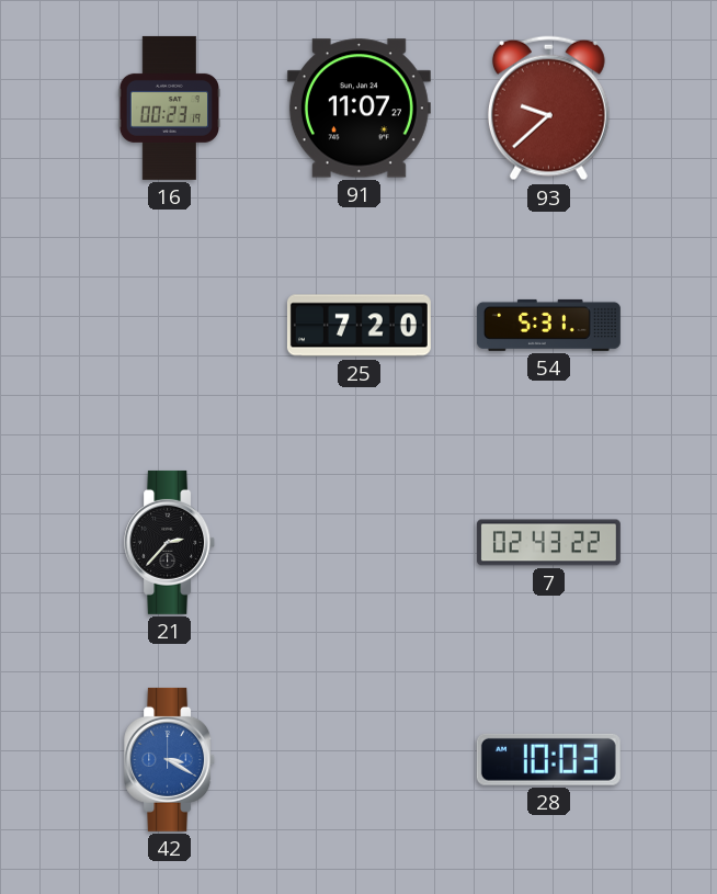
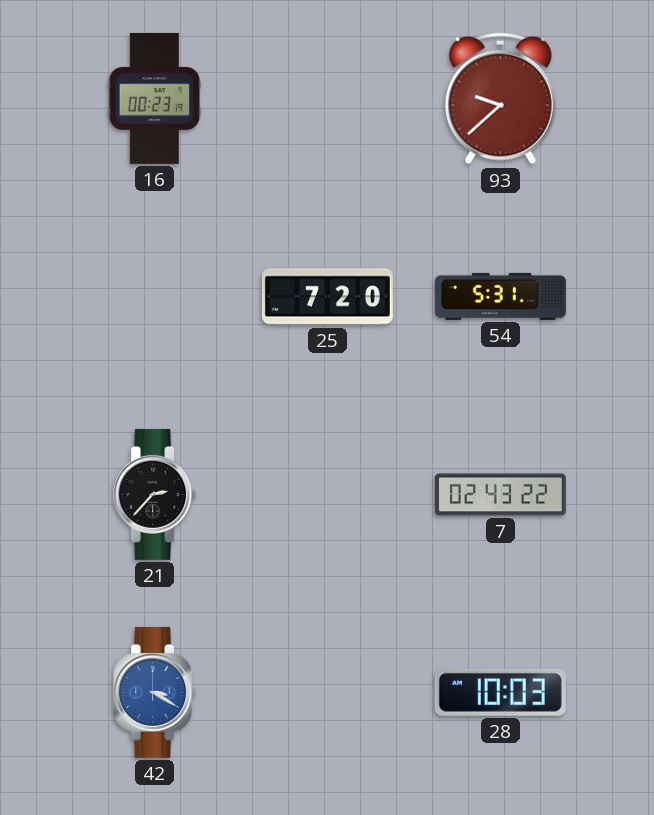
91: 11:07 -> none (358, 109)
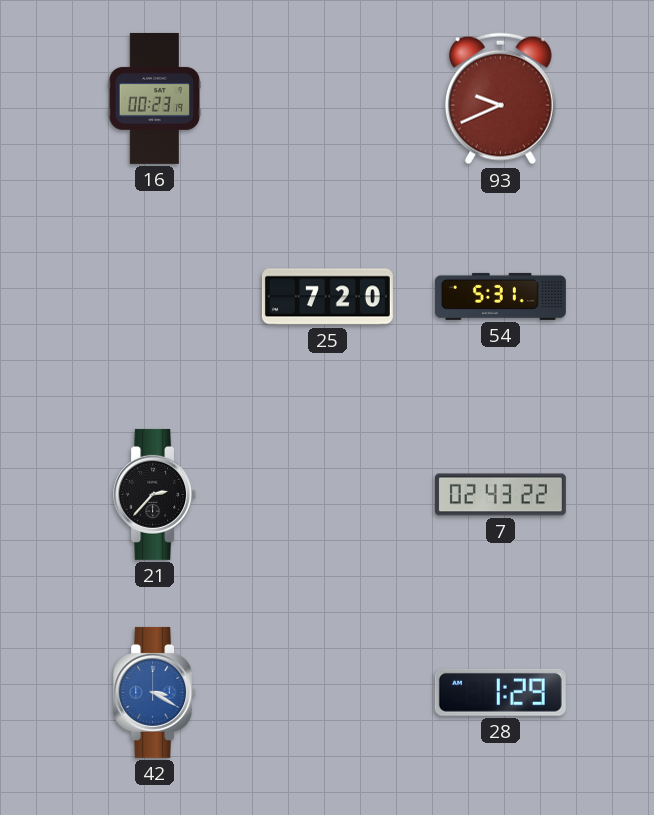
93: 9:38 -> 9:41 (500, 99)
28: 10:03 -> 1:29 (500, 692)
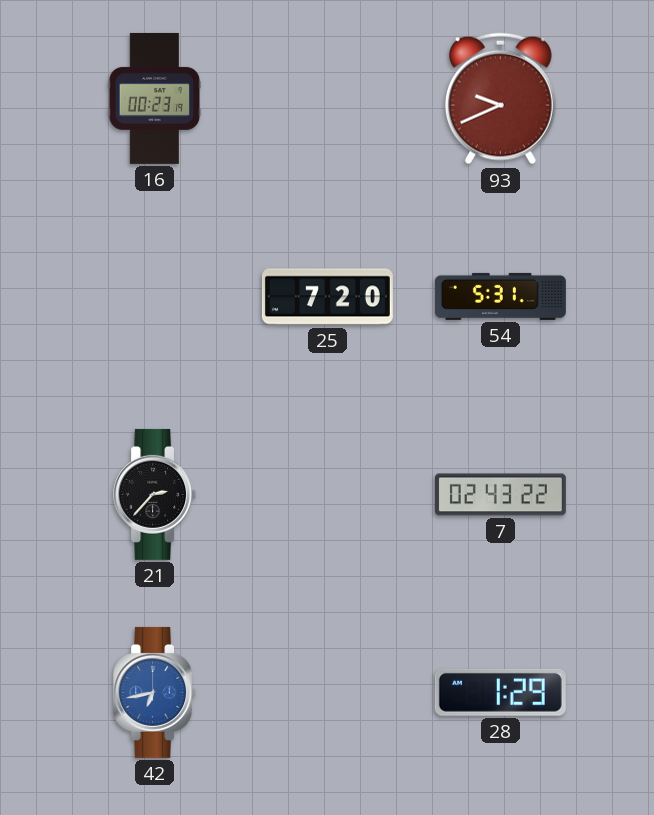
42: 3:20 -> 6:43 (155, 692)
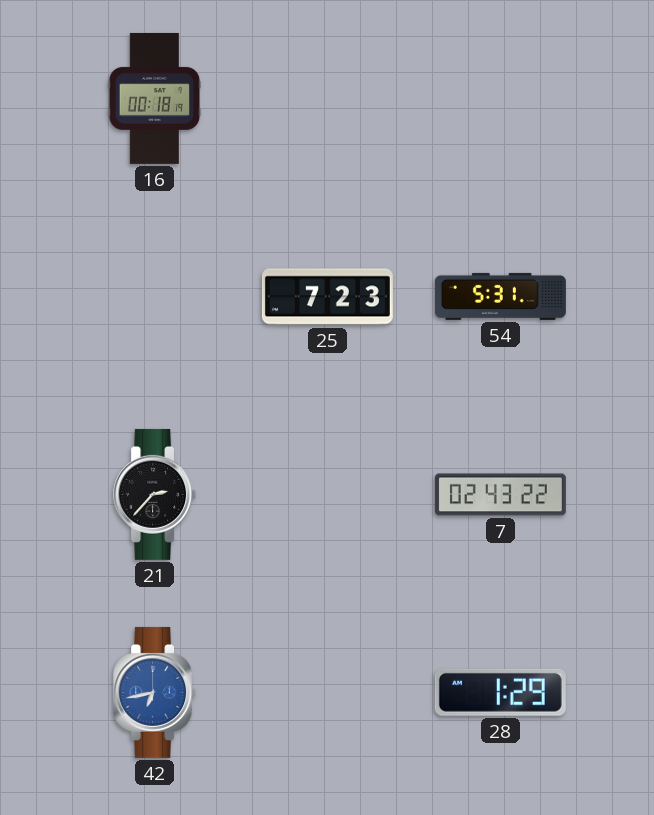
16: 00:23 -> 00:18 (155, 98)
93: 9:41 -> none (500, 99)
25: 7:20 -> 7:23 (327, 297)
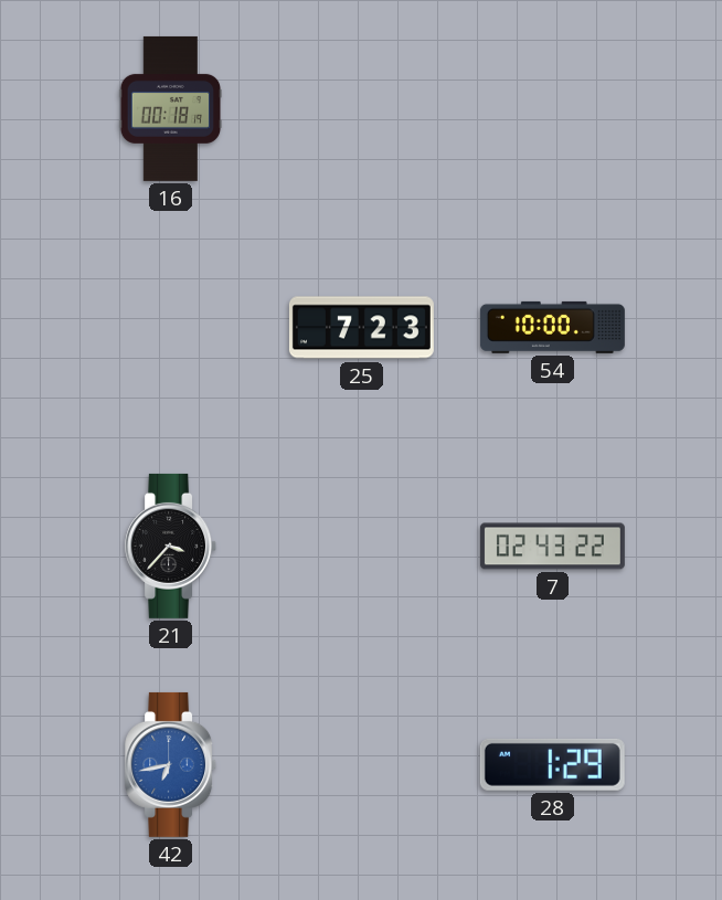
54: 5:31 -> 10:00 (552, 327)
21: 2:37 -> 3:37 (171, 546)
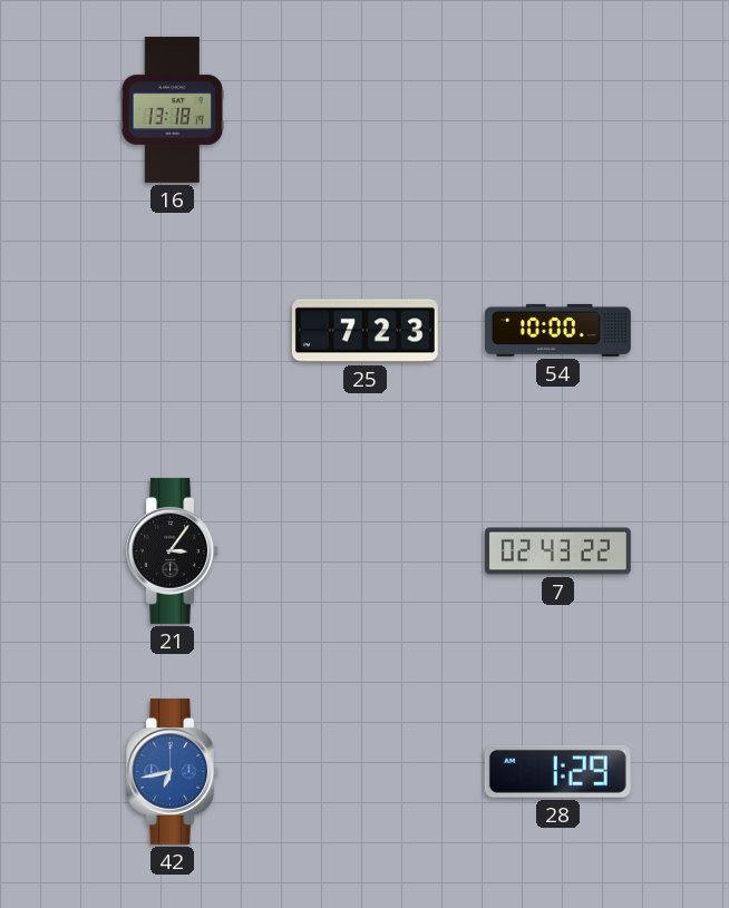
16: 00:18 -> 13:18 (173, 109)
21: 3:37 -> 3:06 (173, 550)
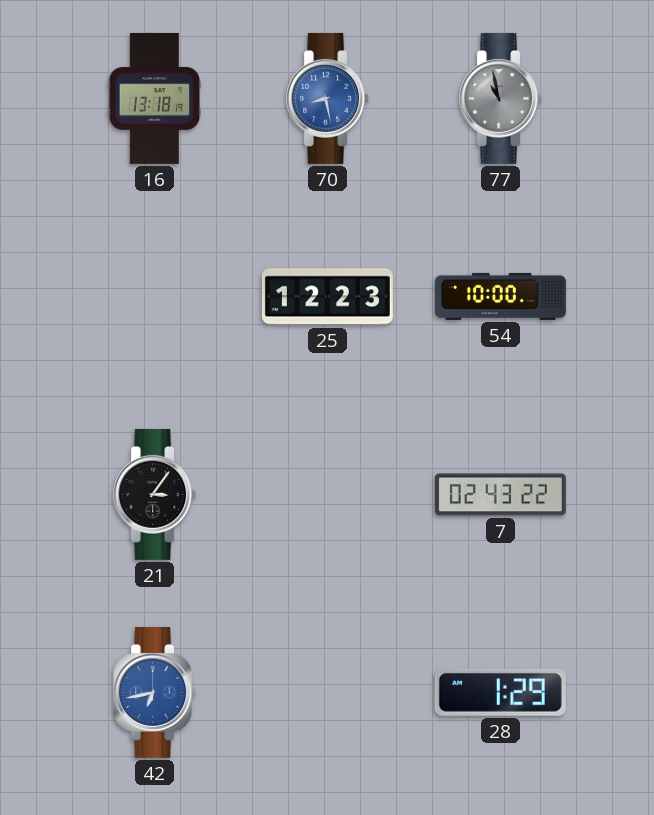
70: none -> 8:28 (328, 98)
77: none -> 10:58 (501, 98)
25: 7:23 -> 12:23 (327, 297)
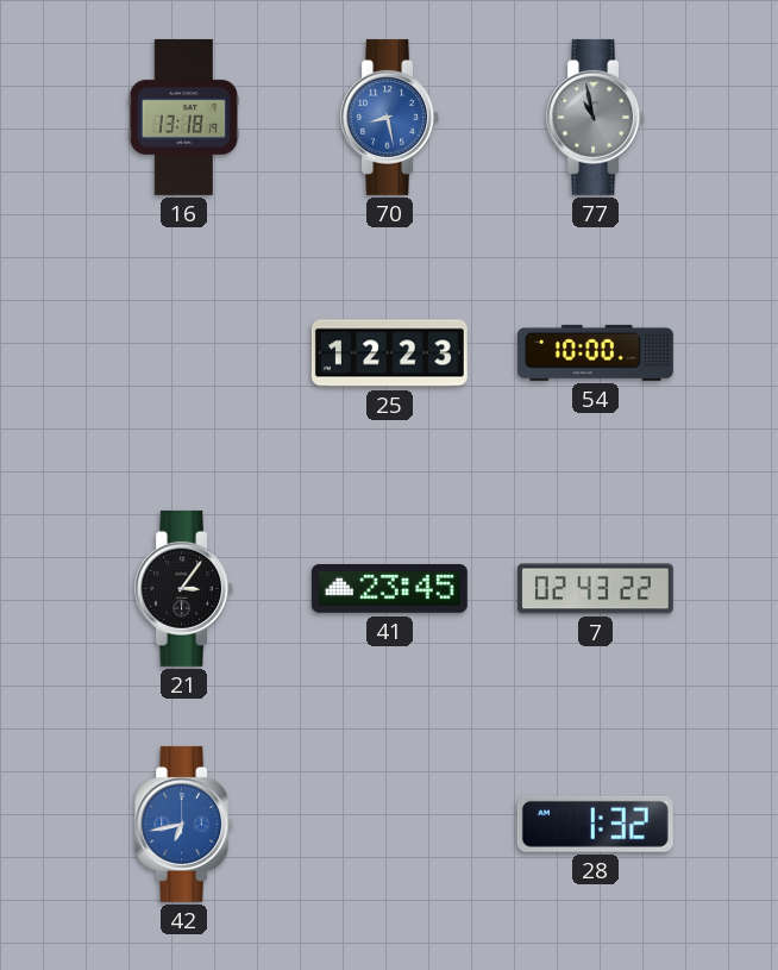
41: none -> 23:45 (389, 588)
28: 1:29 -> 1:32 (595, 824)
